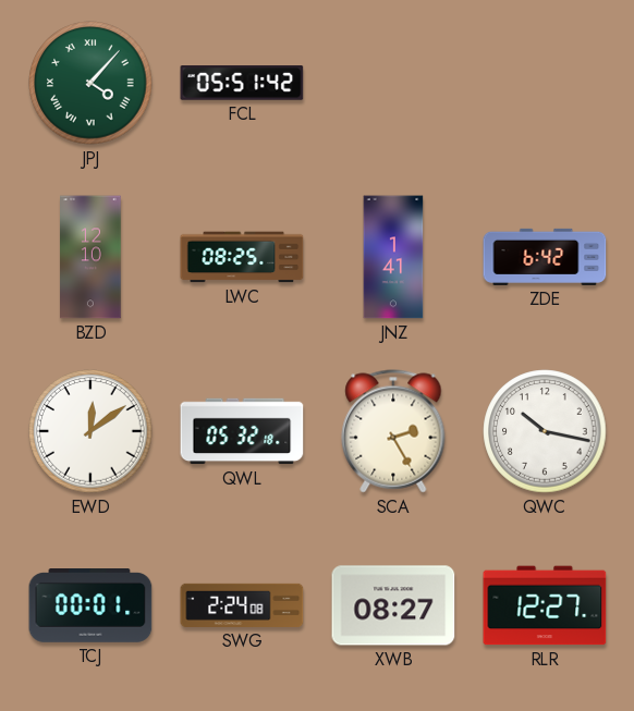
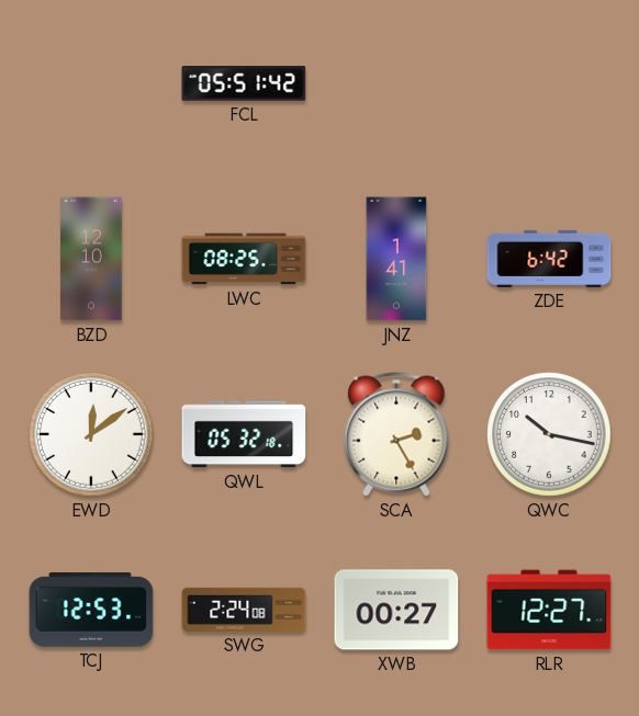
JPJ: 4:07 -> none (90, 83)
TCJ: 00:01 -> 12:53 (91, 611)
XWB: 08:27 -> 00:27 (396, 610)
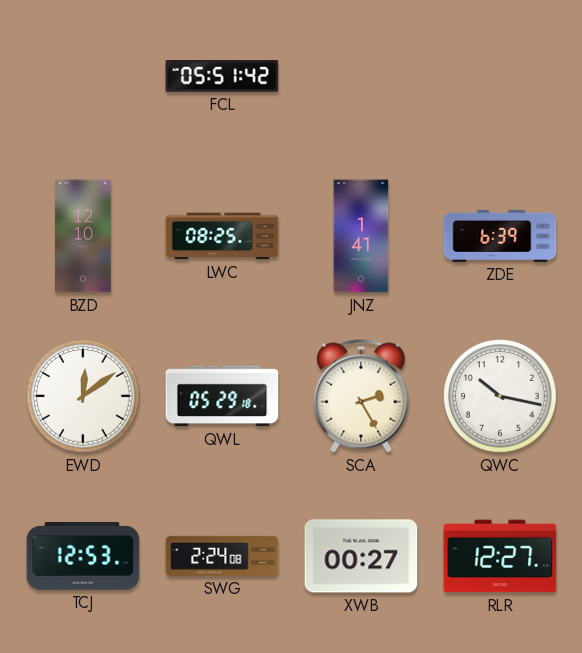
ZDE: 6:42 -> 6:39 (500, 236)
QWL: 05:32 -> 05:29 (222, 396)
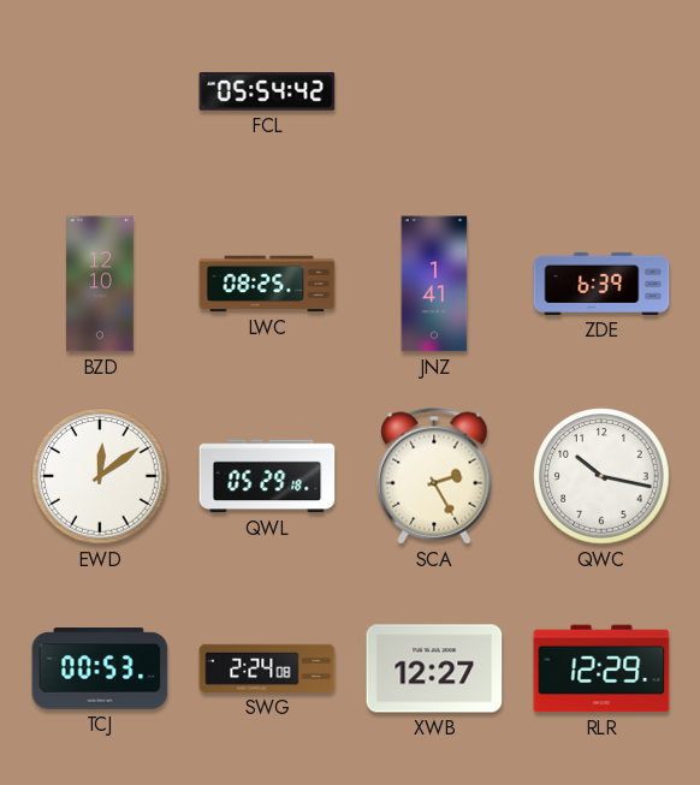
FCL: 05:51 -> 05:54 (267, 91)
TCJ: 12:53 -> 00:53 (100, 670)
XWB: 00:27 -> 12:27 (434, 668)
RLR: 12:27 -> 12:29 (601, 668)
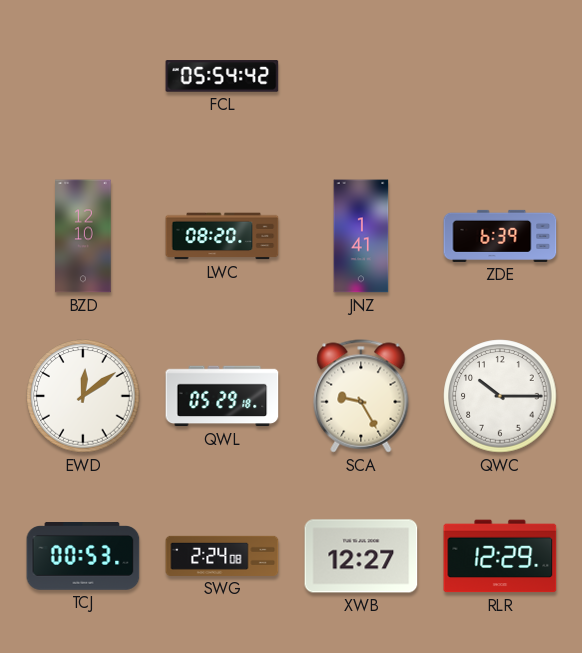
LWC: 08:25 -> 08:20 (222, 236)
SCA: 2:25 -> 9:25 (361, 396)
QWC: 10:17 -> 10:15 (500, 396)
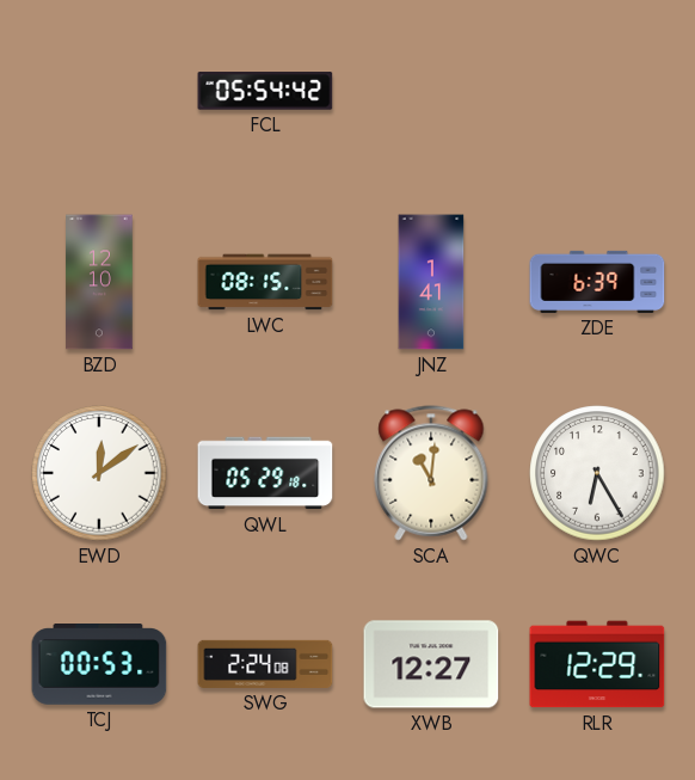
LWC: 08:20 -> 08:15 (265, 282)
SCA: 9:25 -> 11:01 (431, 473)
QWC: 10:15 -> 6:25 (597, 473)
